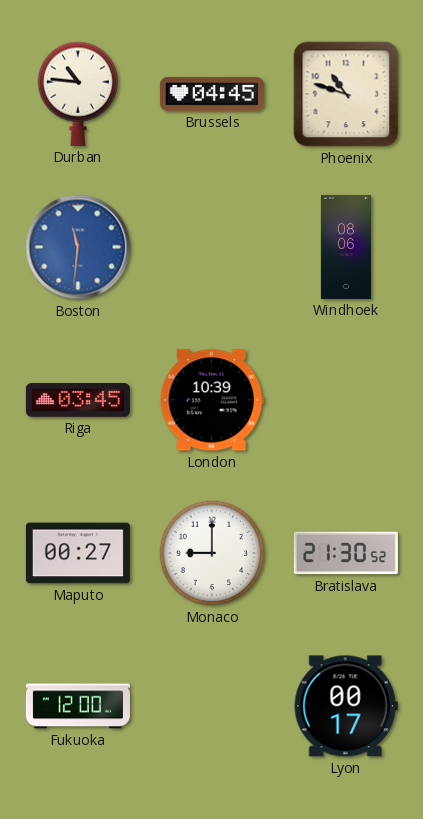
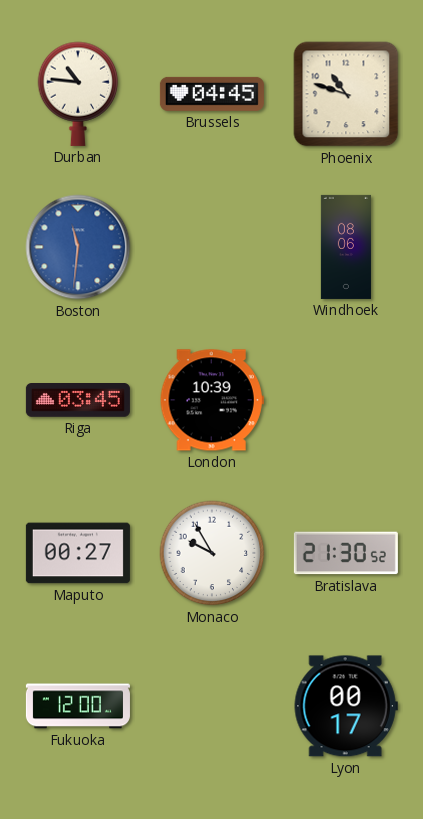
Monaco: 9:00 -> 9:55 (212, 553)
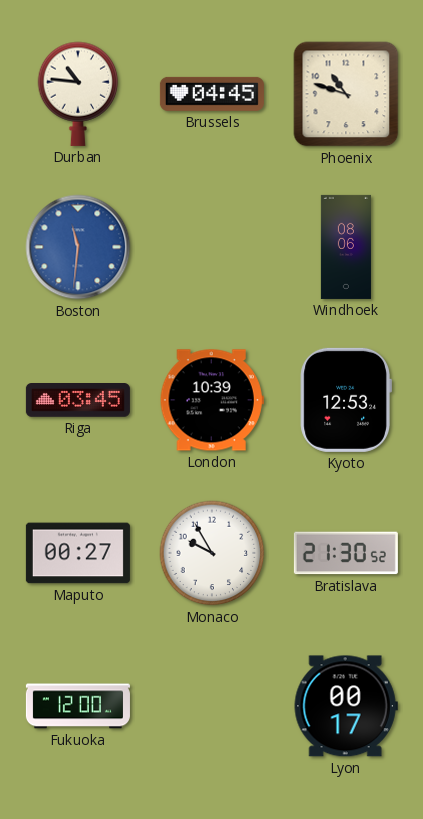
Kyoto: none -> 12:53 (346, 400)
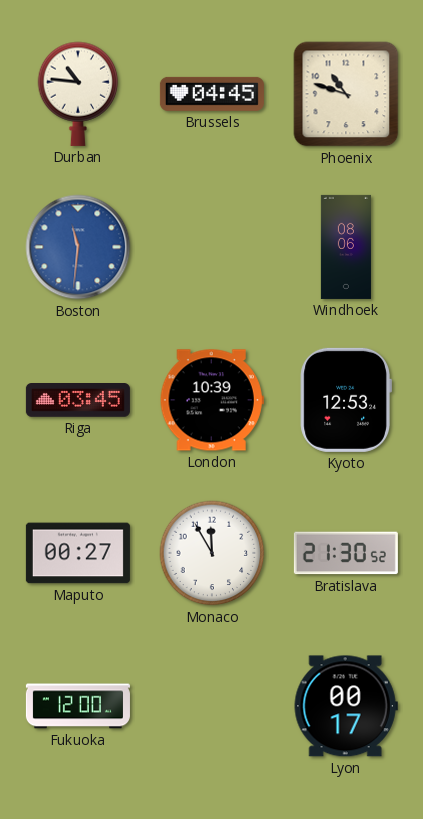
Monaco: 9:55 -> 11:55 (212, 553)
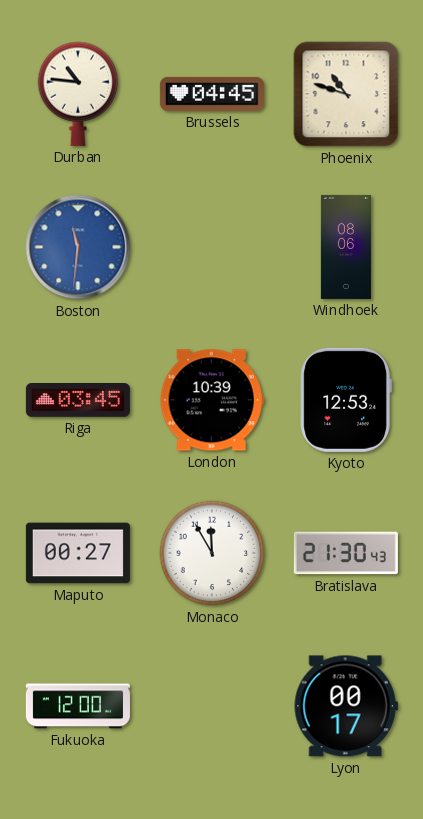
Bratislava: 21:30:52 -> 21:30:43 (346, 553)
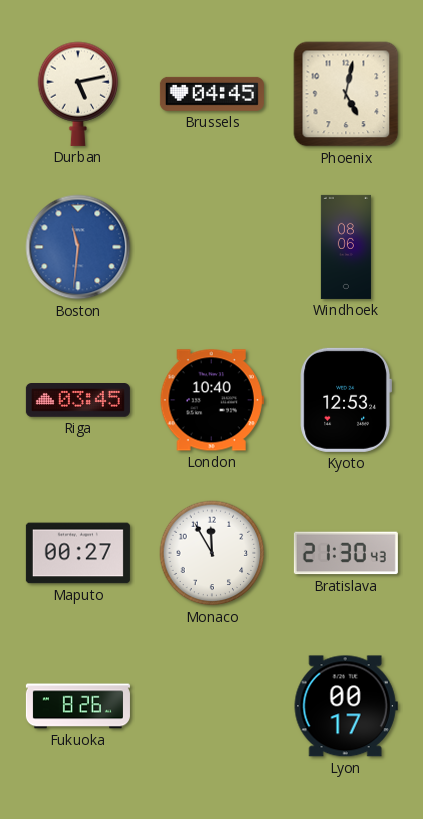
Durban: 10:46 -> 5:13 (78, 94)
Phoenix: 10:48 -> 5:02 (346, 94)
London: 10:39 -> 10:40 (212, 400)
Fukuoka: 12:00 -> 8:26 (78, 706)
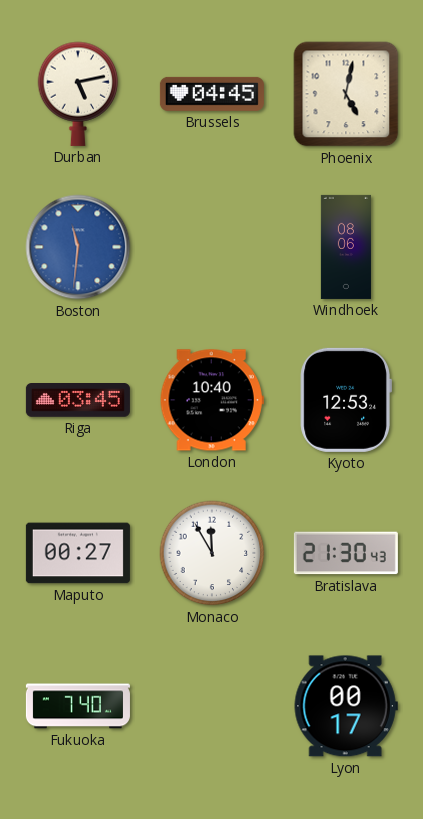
Fukuoka: 8:26 -> 7:40 (78, 706)
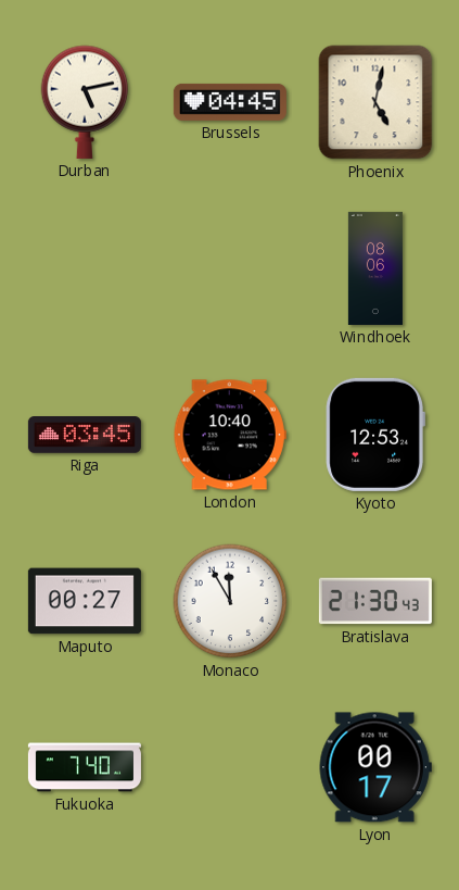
Boston: 11:31 -> none (78, 247)
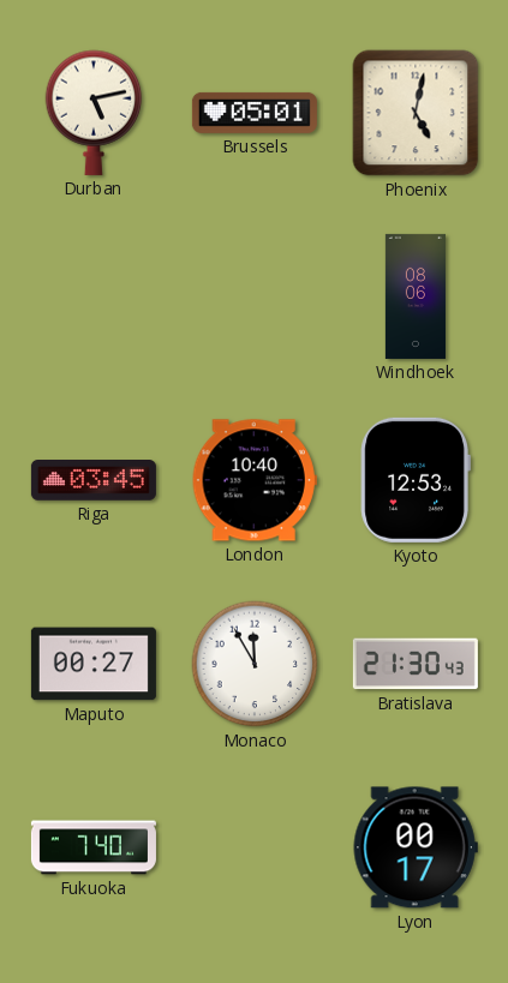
Brussels: 04:45 -> 05:01 (255, 113)
